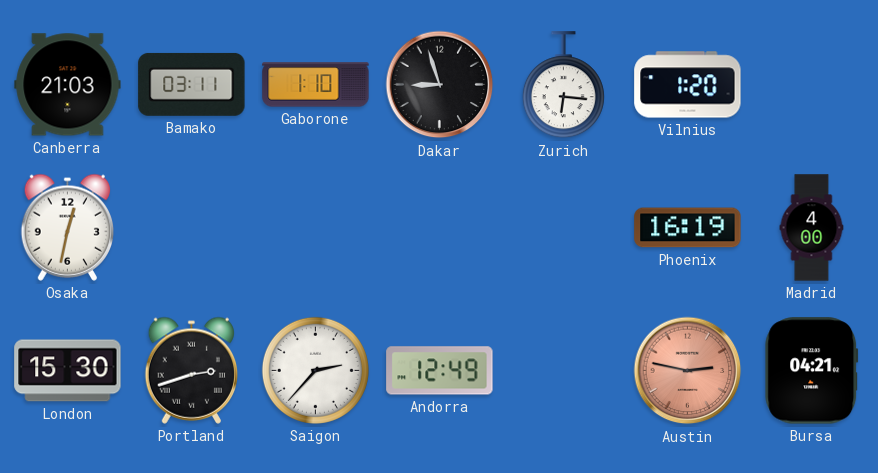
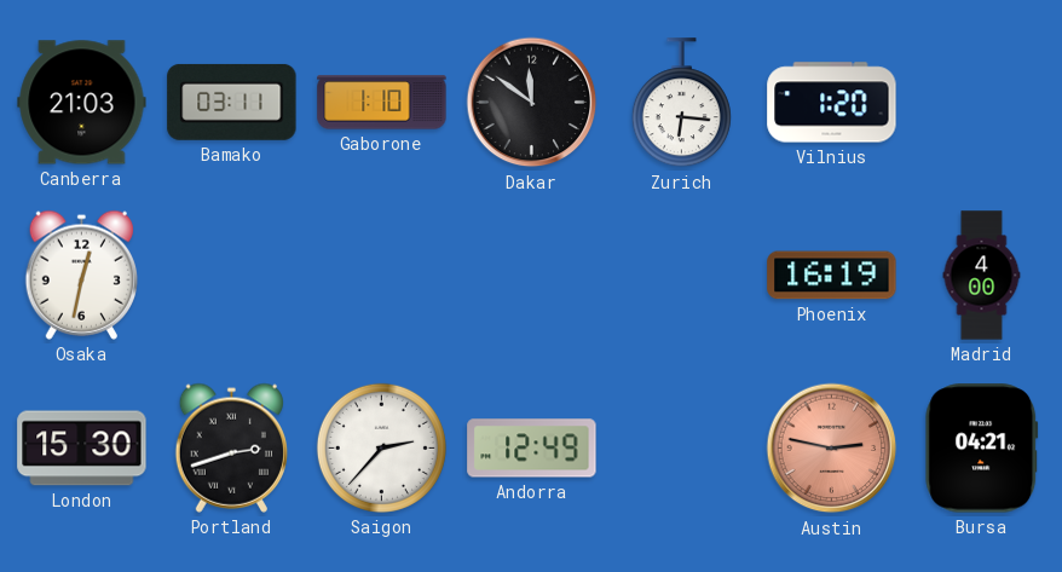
Dakar: 8:57 -> 11:51 (532, 103)
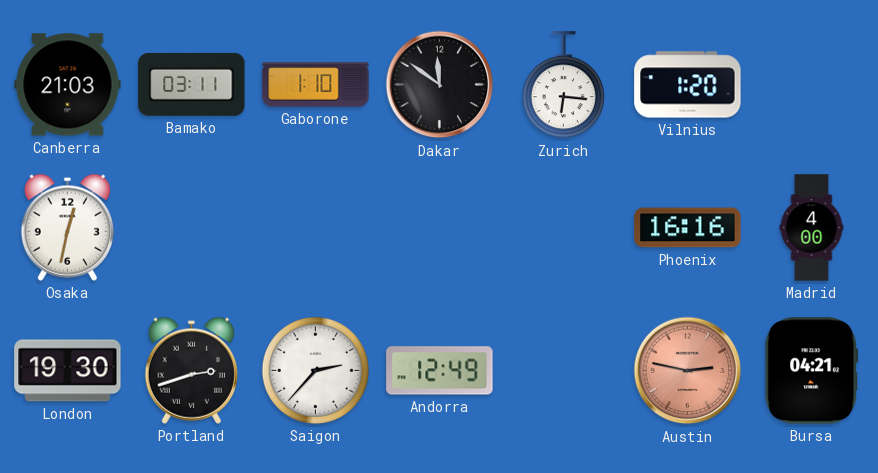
Phoenix: 16:19 -> 16:16 (688, 228)
London: 15:30 -> 19:30 (68, 371)
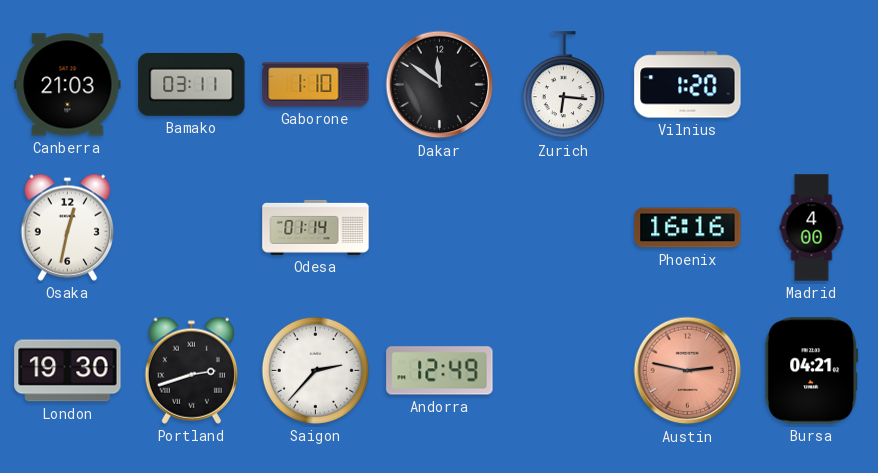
Odesa: none -> 01:14 (316, 227)
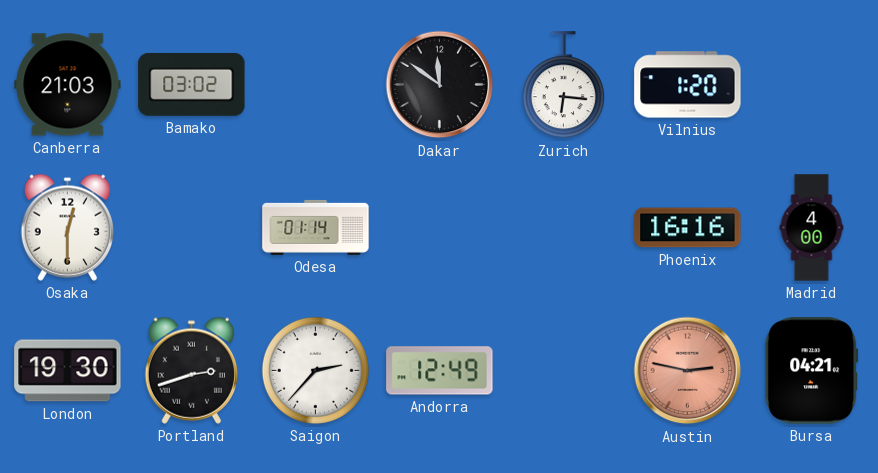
Bamako: 03:11 -> 03:02 (192, 84)
Gaborone: 1:10 -> none (316, 85)
Osaka: 12:32 -> 12:30 (67, 227)
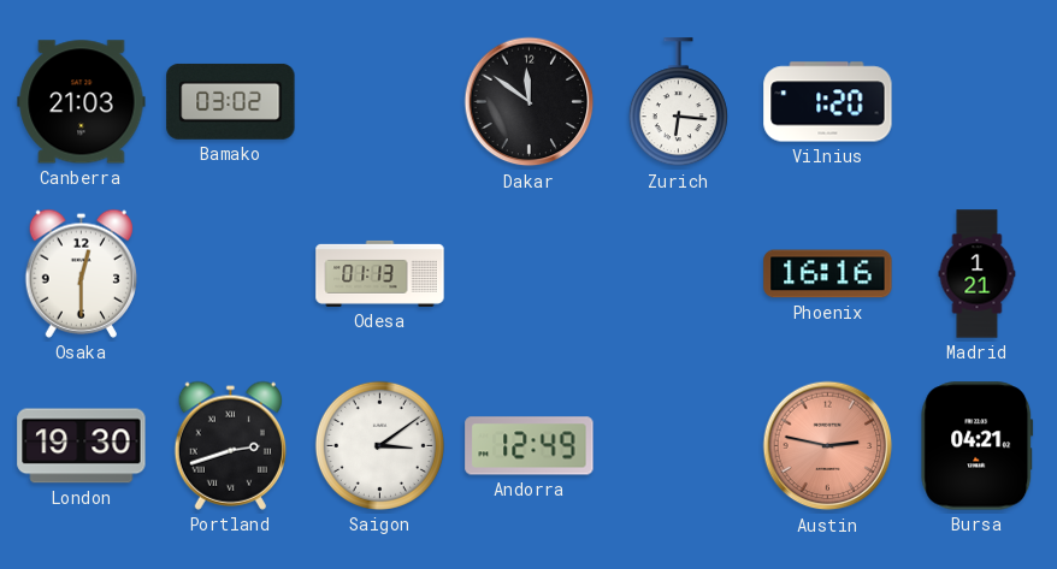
Odesa: 01:14 -> 01:13 (380, 273)
Madrid: 4:00 -> 1:21 (978, 274)
Saigon: 2:37 -> 3:09 (379, 445)
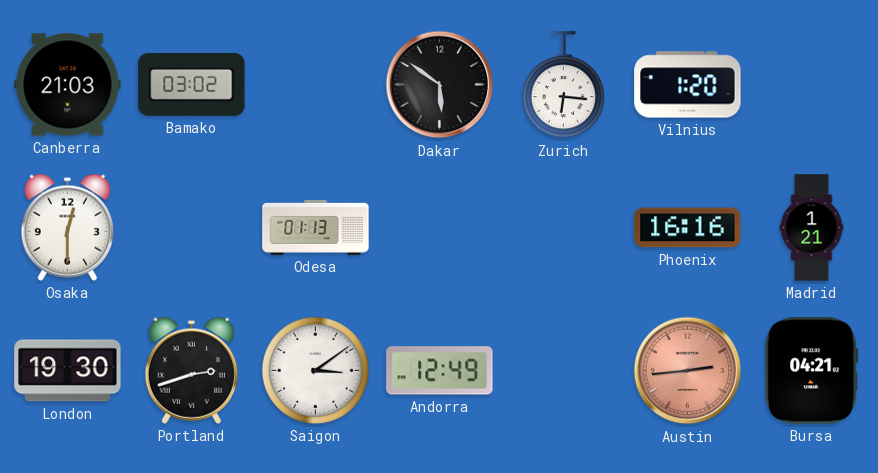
Dakar: 11:51 -> 5:51 (440, 85)
Austin: 2:47 -> 2:44 (688, 371)
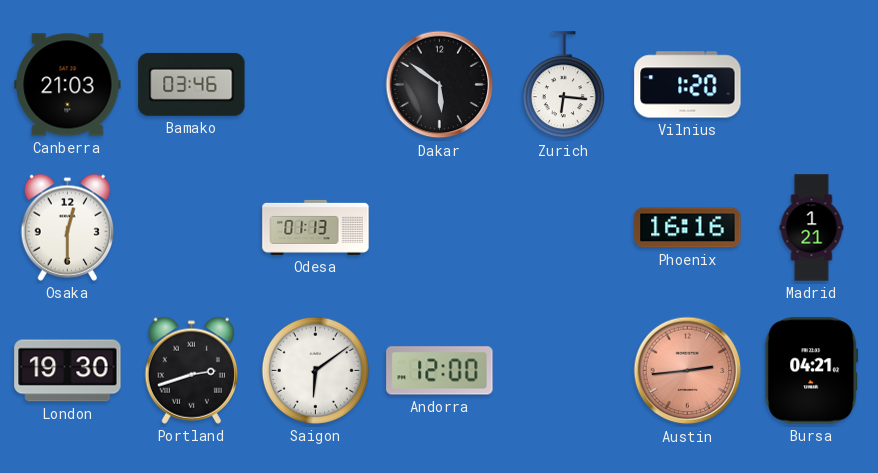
Bamako: 03:02 -> 03:46 (192, 84)
Saigon: 3:09 -> 6:09 (315, 370)
Andorra: 12:49 -> 12:00 (440, 371)
